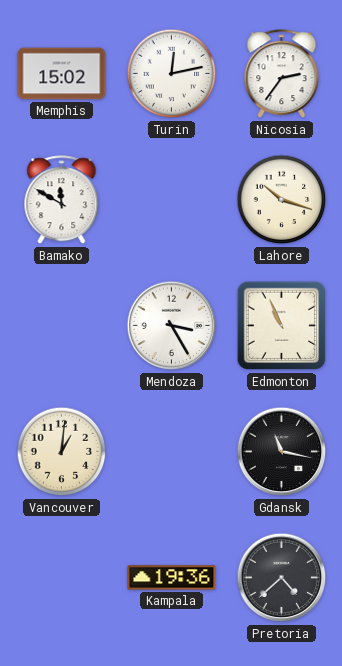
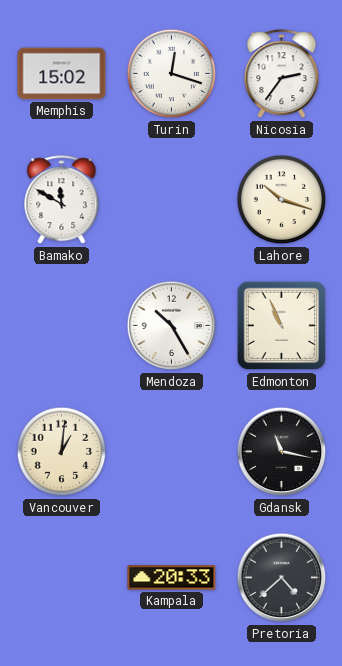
Turin: 12:13 -> 12:18 (172, 74)
Mendoza: 3:25 -> 10:25 (172, 326)
Kampala: 19:36 -> 20:33 (172, 578)
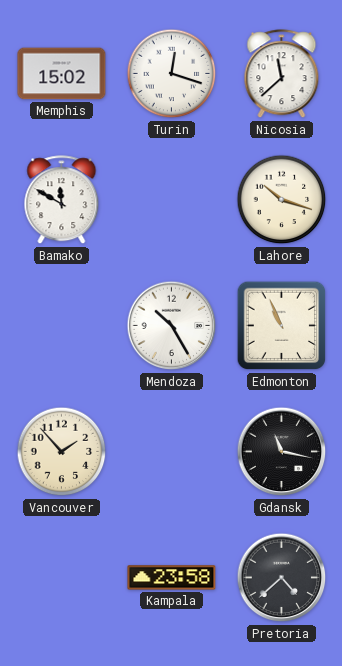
Nicosia: 2:36 -> 11:38 (282, 74)
Vancouver: 1:01 -> 1:53 (62, 452)
Kampala: 20:33 -> 23:58 (172, 578)
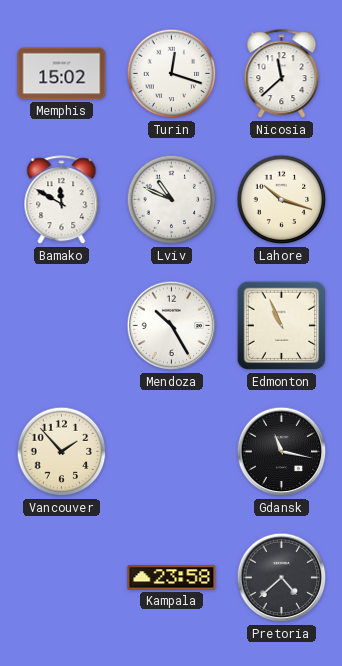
Lviv: none -> 10:49 (172, 200)
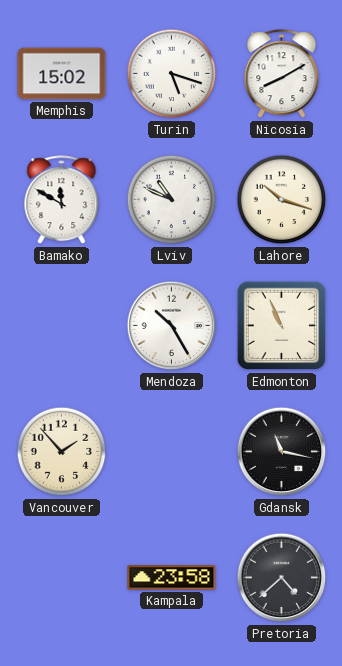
Turin: 12:18 -> 5:18 (172, 74)
Nicosia: 11:38 -> 8:10 (282, 74)
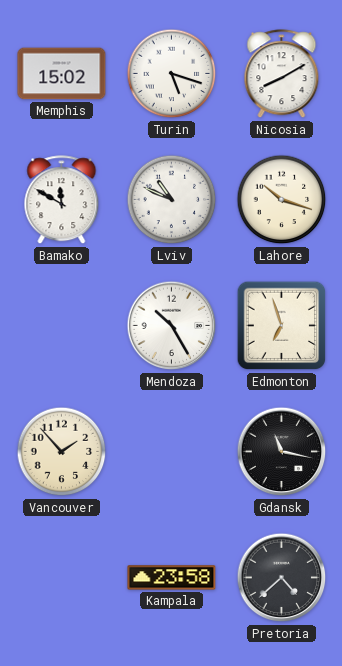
Edmonton: 10:56 -> 6:57 (282, 326)
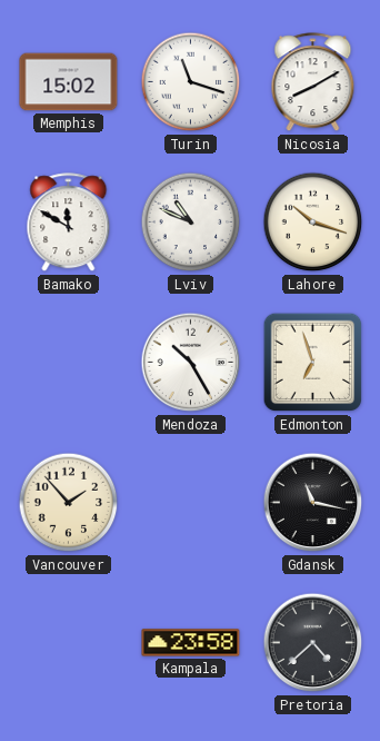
Turin: 5:18 -> 11:18 (191, 82)
